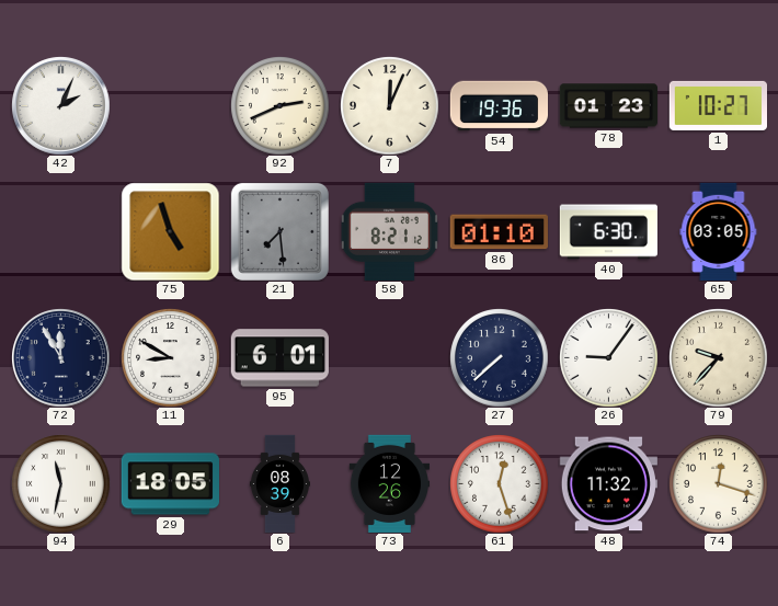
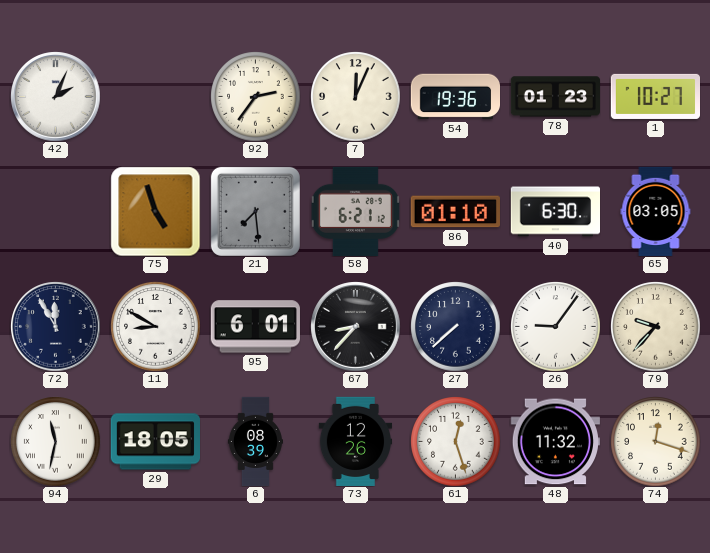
92: 2:41 -> 2:36 (255, 96)
58: 8:21 -> 6:21 (355, 211)
67: none -> 8:37 (355, 326)
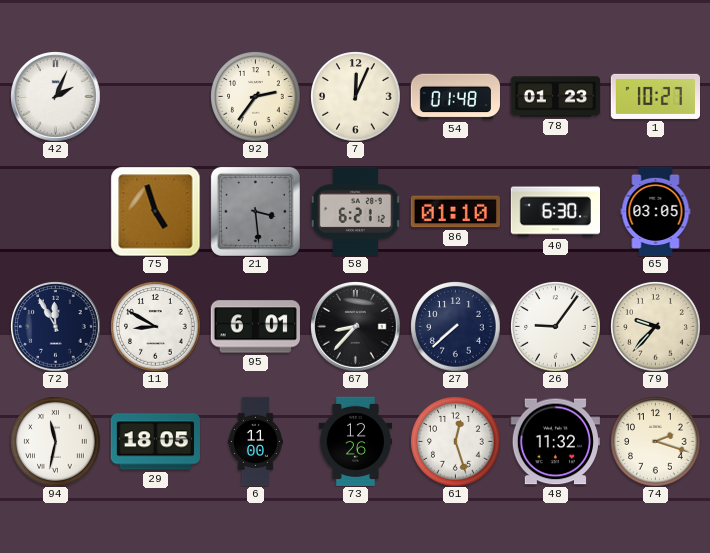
54: 19:36 -> 01:48 (455, 97)
21: 7:29 -> 3:29 (255, 211)
6: 08:39 -> 11:00 (255, 441)
74: 12:18 -> 2:18 (655, 441)
